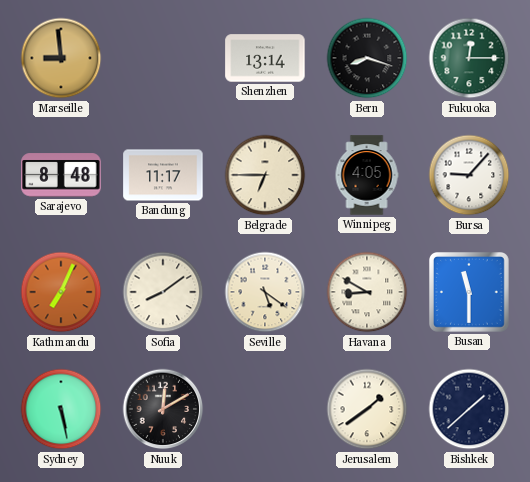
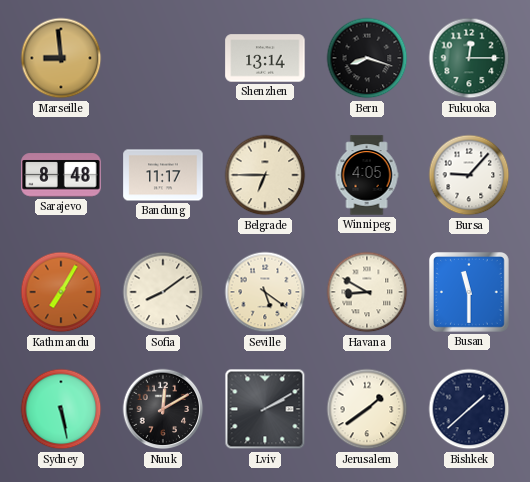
Kathmandu: 7:04 -> 7:05 (61, 292)
Lviv: none -> 2:10 (265, 409)
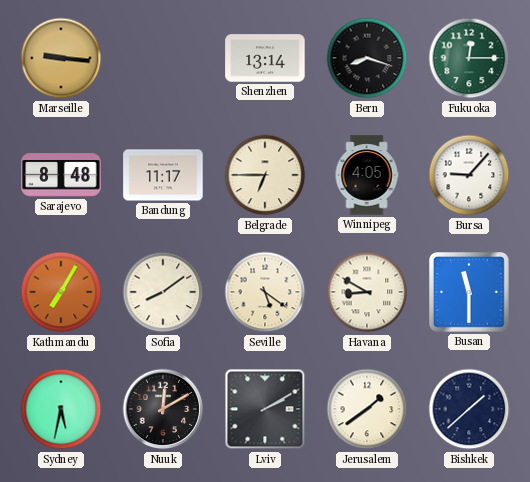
Marseille: 8:59 -> 9:16 (61, 58)
Sydney: 5:28 -> 5:32 (61, 409)
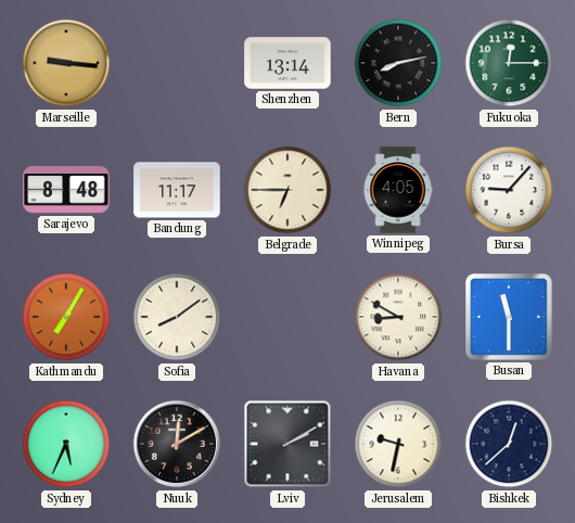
Bern: 8:18 -> 8:13 (398, 63)
Seville: 5:21 -> none (265, 292)
Sydney: 5:32 -> 5:34 (66, 444)
Jerusalem: 1:39 -> 9:32 (398, 444)
Bishkek: 1:38 -> 12:38 (509, 444)
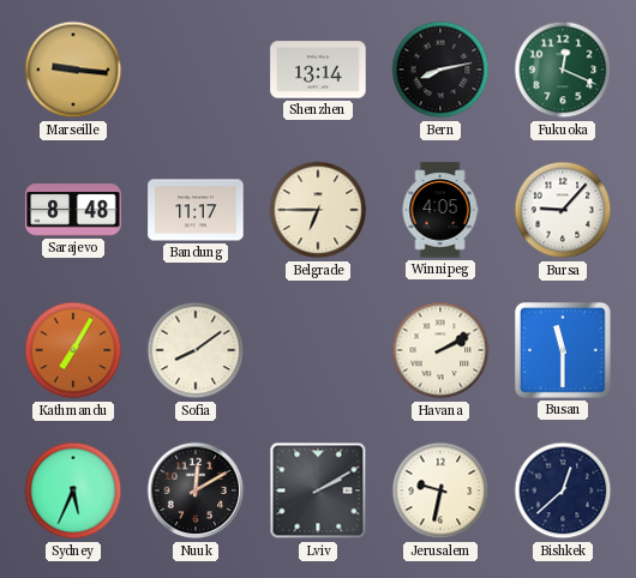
Fukuoka: 12:15 -> 12:19 (563, 70)
Havana: 8:50 -> 2:10 (440, 350)
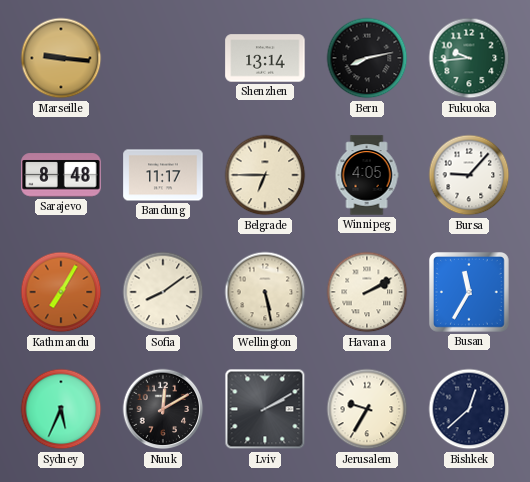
Fukuoka: 12:19 -> 9:44 (469, 58)
Wellington: none -> 5:28 (265, 292)
Busan: 11:30 -> 11:35 (470, 293)
Jerusalem: 9:32 -> 9:35 (367, 409)
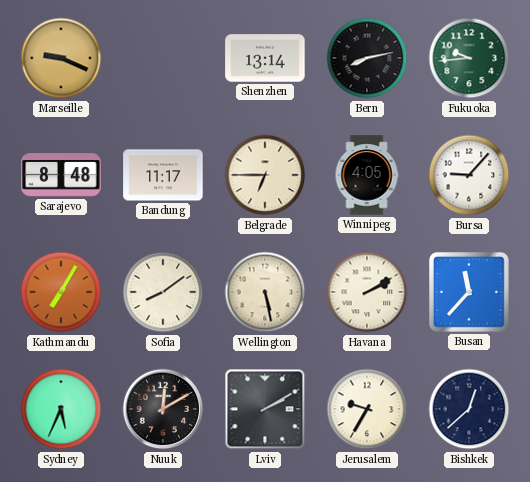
Marseille: 9:16 -> 9:19 (61, 58)
Busan: 11:35 -> 11:37 (470, 293)
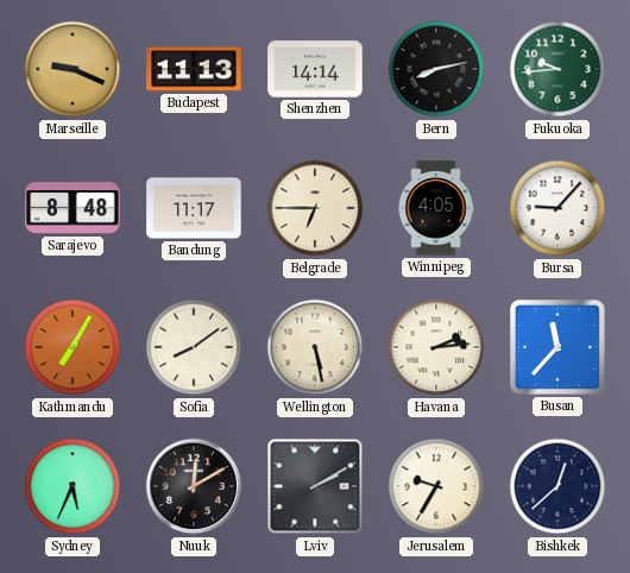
Budapest: none -> 11:13 (194, 69)
Shenzhen: 13:14 -> 14:14 (315, 69)
Havana: 2:10 -> 2:14 (436, 347)
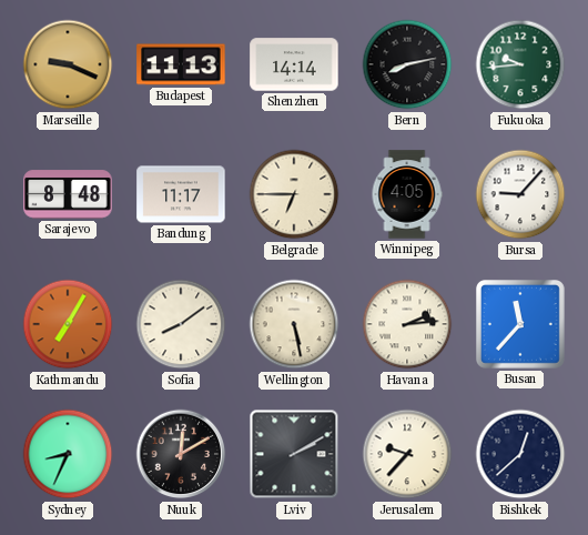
Sydney: 5:34 -> 8:34 (68, 454)
Jerusalem: 9:35 -> 9:37 (407, 454)
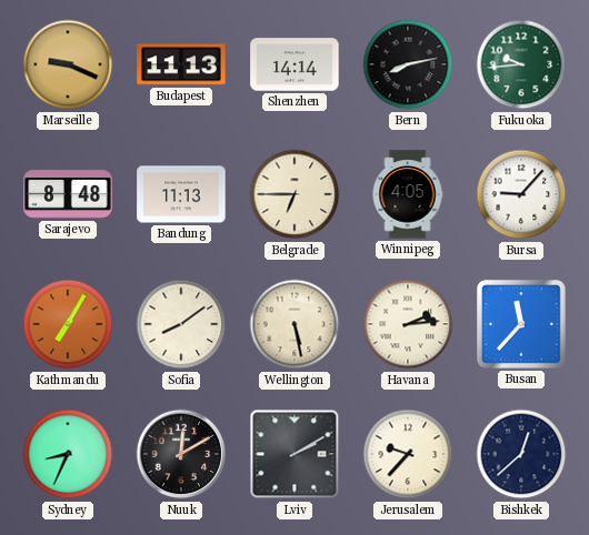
Bandung: 11:17 -> 11:13 (181, 194)
